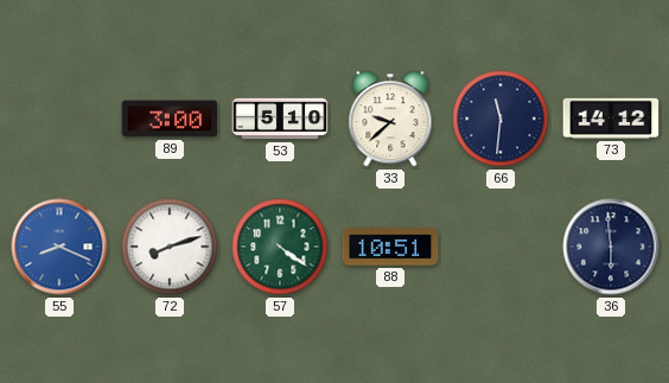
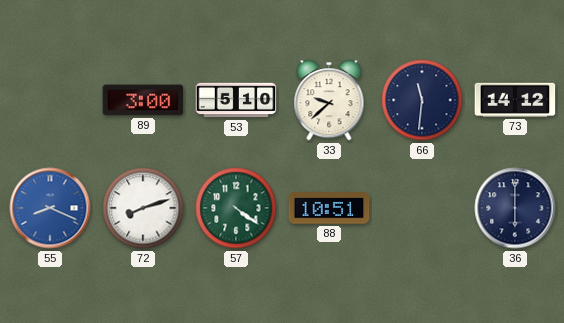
36: 5:59 -> 6:00 (515, 208)
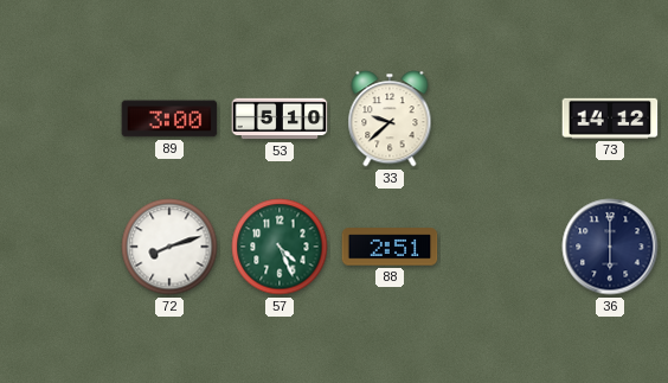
66: 11:31 -> none (422, 100)
55: 8:19 -> none (50, 208)
57: 4:21 -> 4:26 (280, 247)
88: 10:51 -> 2:51 (390, 247)
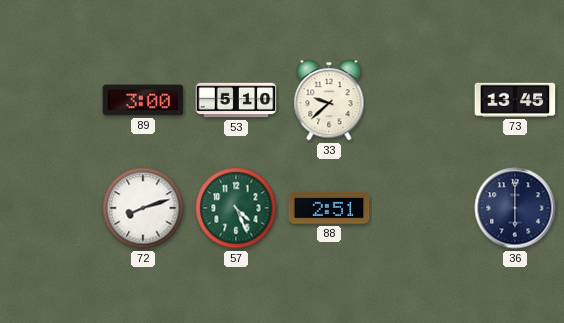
73: 14:12 -> 13:45 (515, 100)
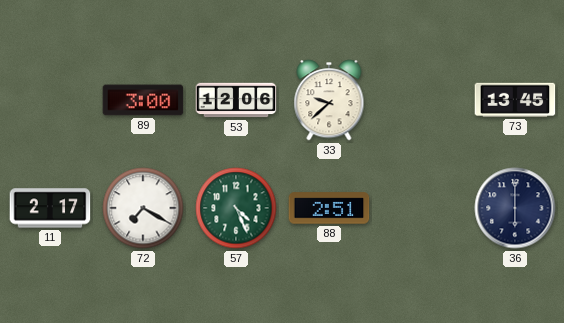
53: 5:10 -> 12:06 (236, 100)
11: none -> 2:17 (50, 208)
72: 8:12 -> 7:20 (143, 208)
